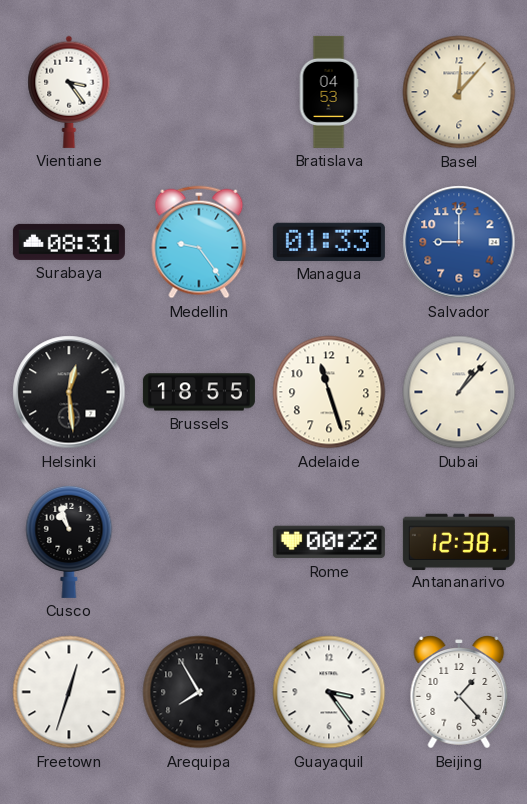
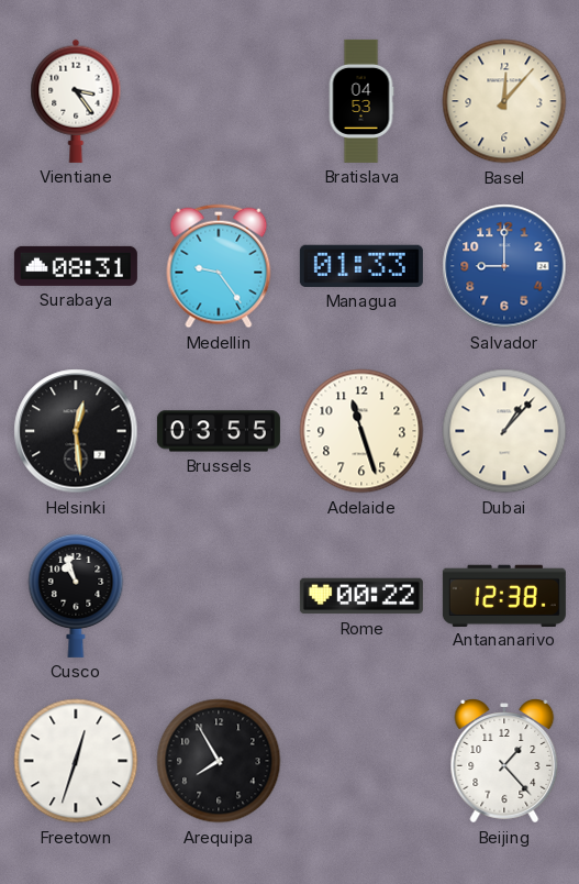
Brussels: 18:55 -> 03:55 (219, 431)
Guayaquil: 3:24 -> none (329, 692)
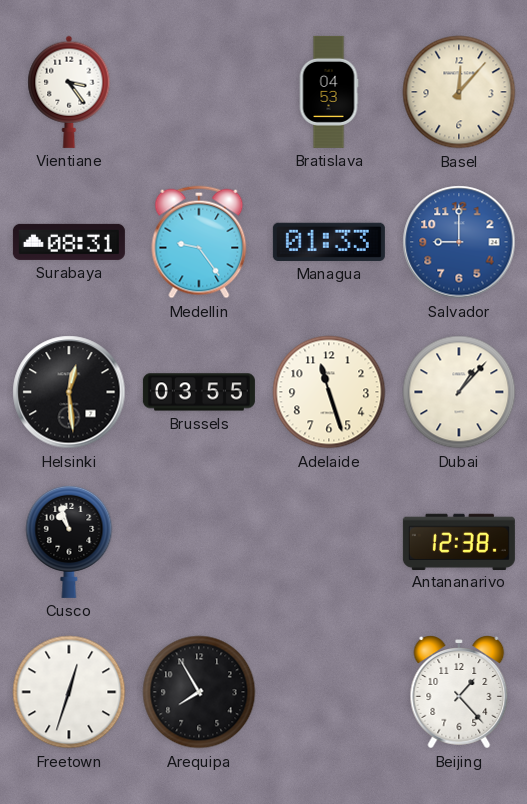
Rome: 00:22 -> none (361, 596)
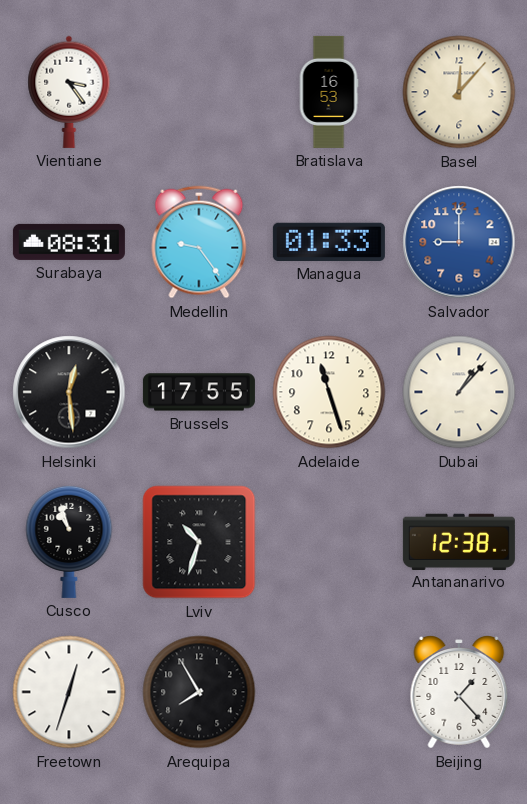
Bratislava: 04:53 -> 16:53 (329, 92)
Brussels: 03:55 -> 17:55 (199, 392)
Lviv: none -> 10:33 (199, 542)
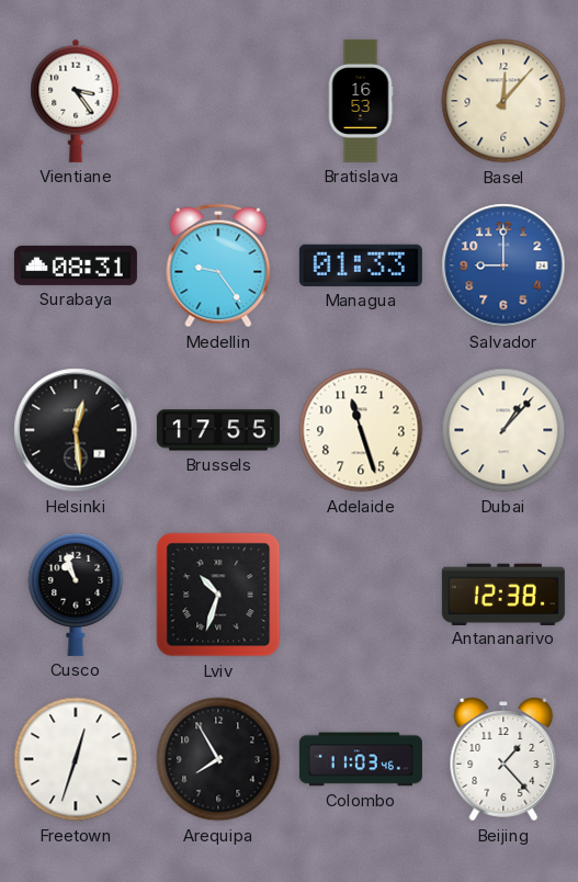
Colombo: none -> 11:03 (361, 759)
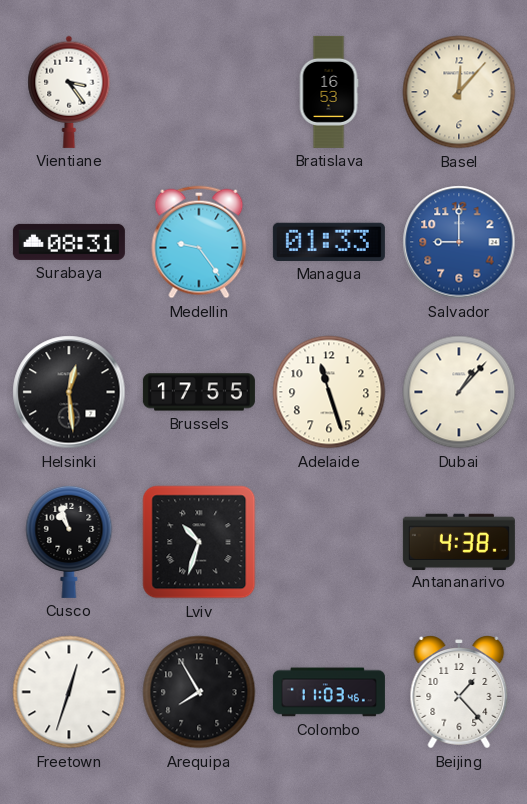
Antananarivo: 12:38 -> 4:38 (459, 541)
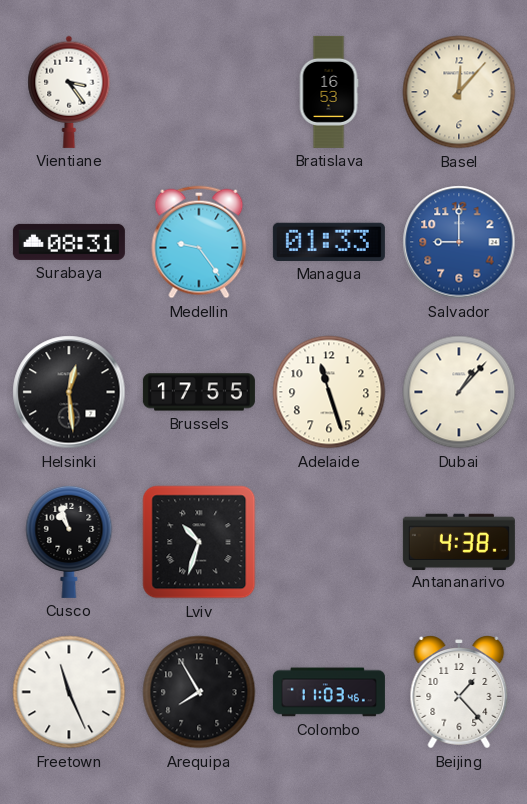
Freetown: 12:33 -> 11:26 (69, 692)
